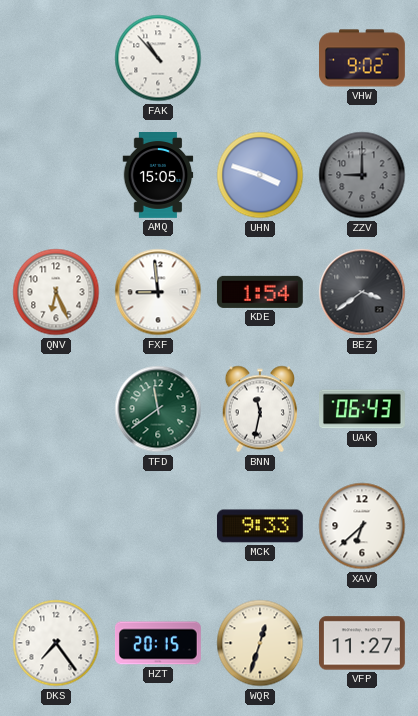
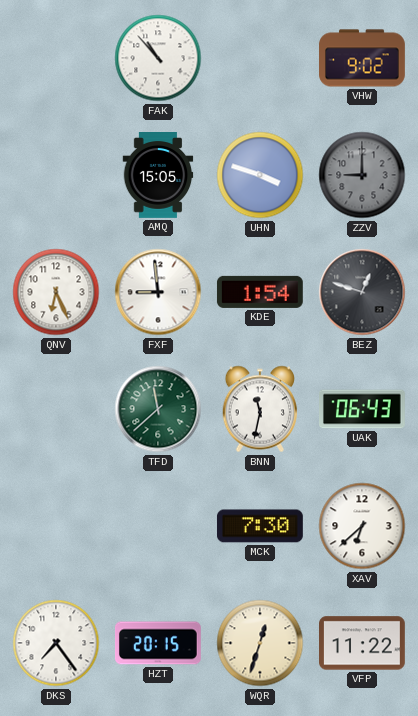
BEZ: 3:39 -> 12:48 (362, 292)
TFD: 11:39 -> 11:38 (158, 409)
MCK: 9:33 -> 7:30 (260, 526)
VFP: 11:27 -> 11:22 (363, 643)
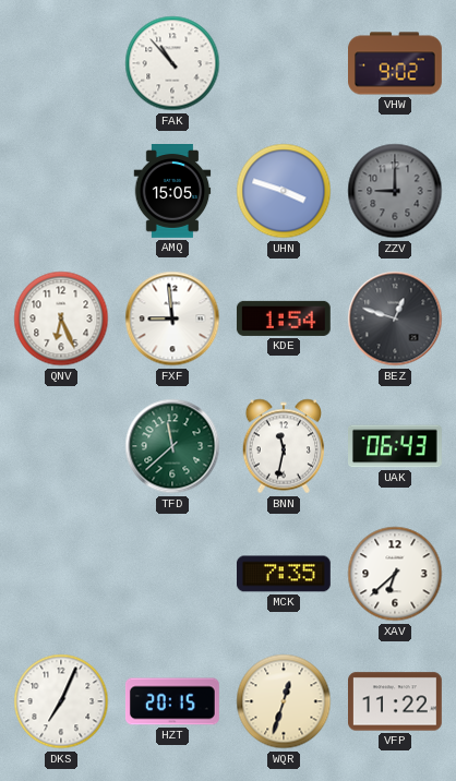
MCK: 7:30 -> 7:35 (284, 574)
DKS: 7:24 -> 7:04 (61, 701)
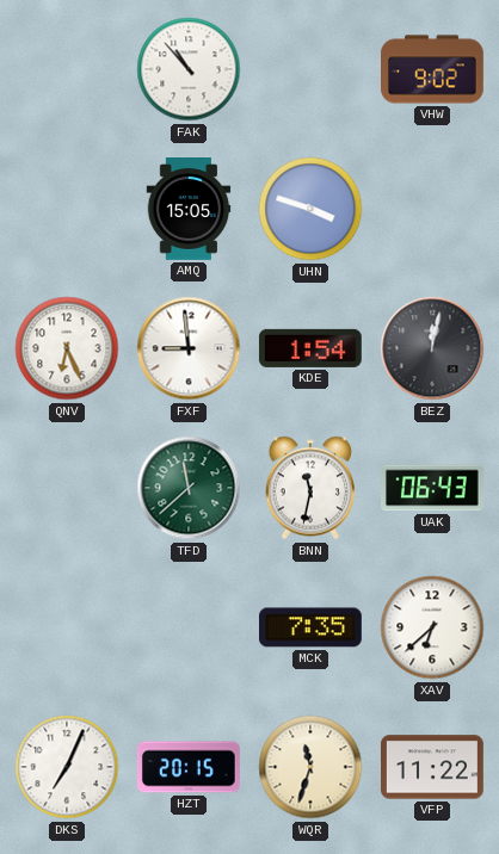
ZZV: 9:00 -> none (395, 191)
BEZ: 12:48 -> 12:02 (432, 348)
WQR: 12:33 -> 11:33 (310, 767)
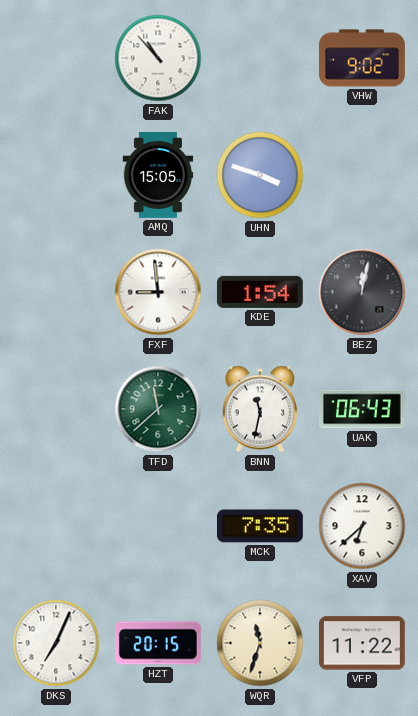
QNV: 6:26 -> none (67, 348)
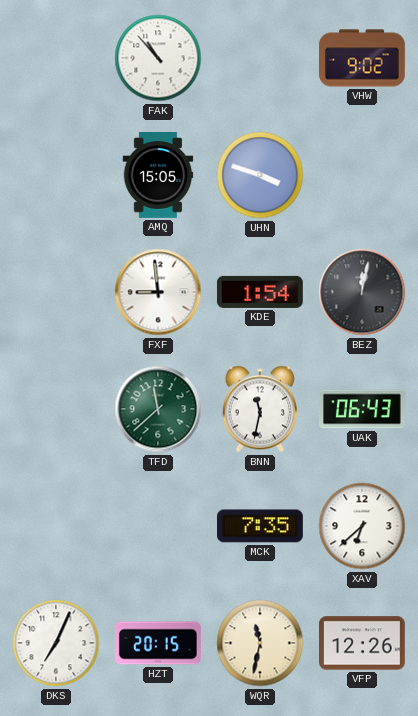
WQR: 11:33 -> 11:32 (260, 643)
VFP: 11:22 -> 12:26 (363, 643)
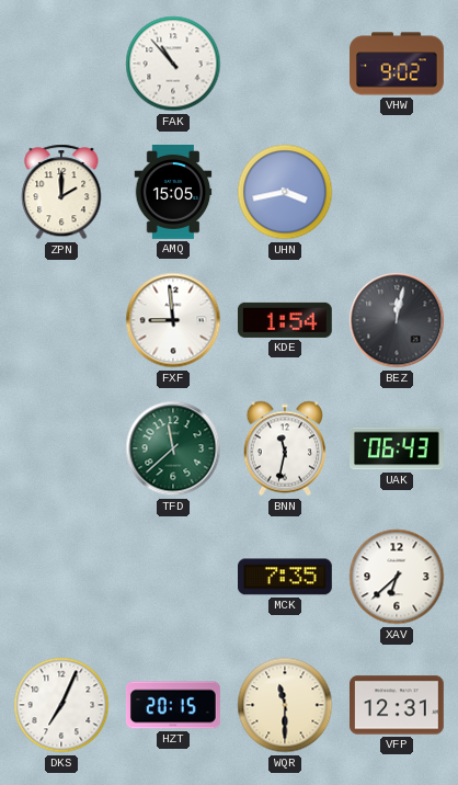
ZPN: none -> 2:00 (61, 192)
UHN: 3:48 -> 3:43 (285, 192)
WQR: 11:32 -> 11:30 (285, 705)
VFP: 12:26 -> 12:31 (398, 705)
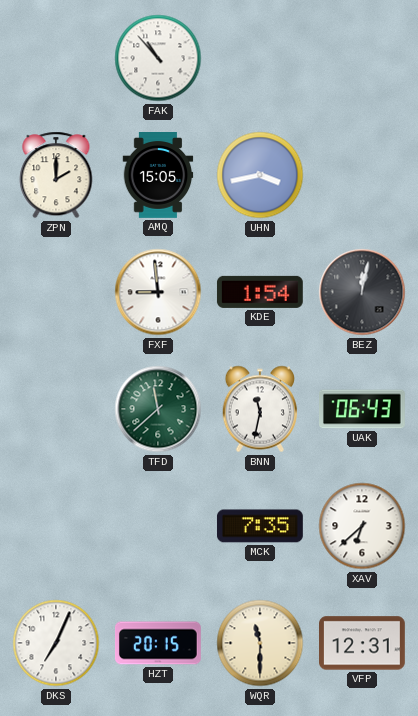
VHW: 9:02 -> none (398, 64)
